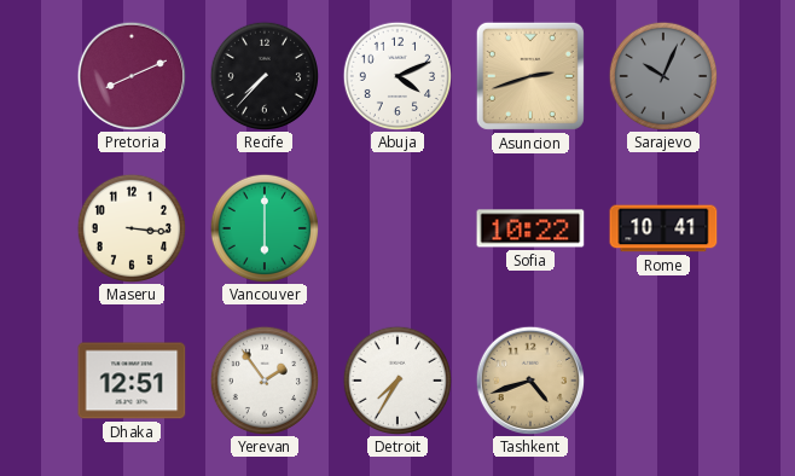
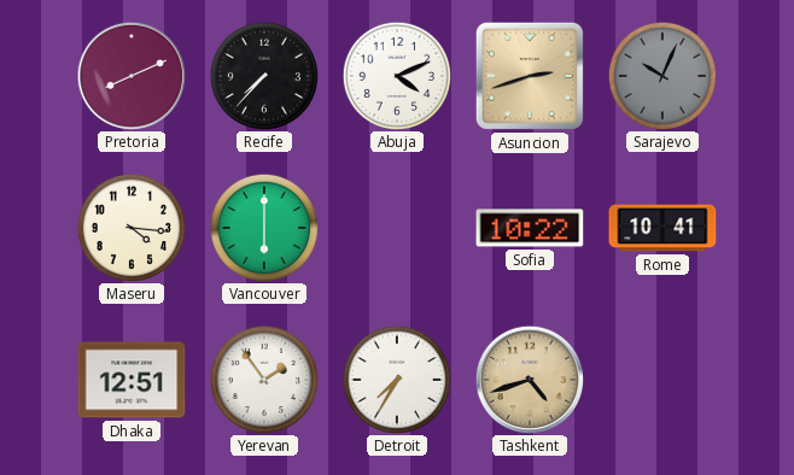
Maseru: 3:16 -> 4:16 (130, 227)
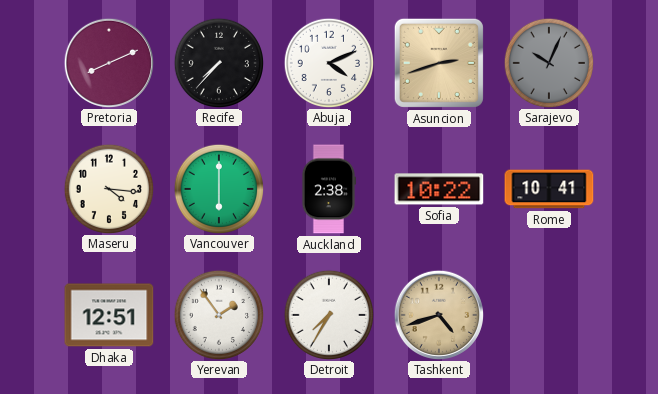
Auckland: none -> 2:38 (329, 189)
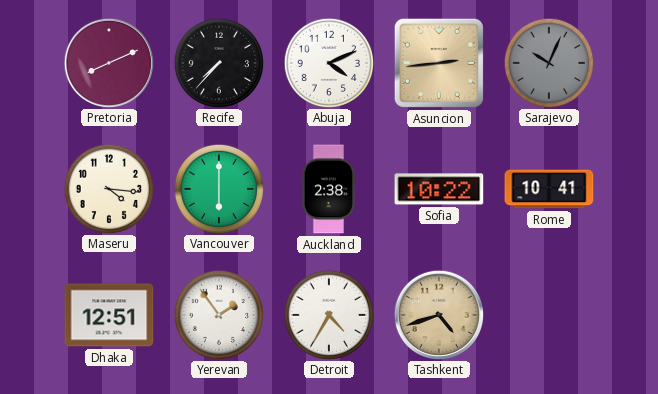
Asuncion: 2:42 -> 2:44 (439, 63)
Detroit: 7:35 -> 4:35 (328, 314)
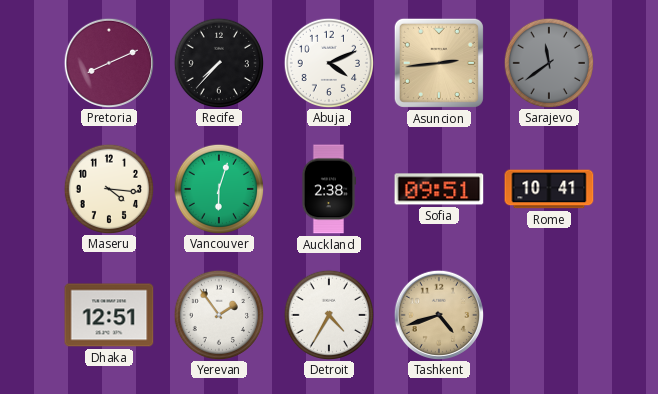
Sarajevo: 10:04 -> 11:39 (548, 62)
Vancouver: 6:00 -> 6:03 (218, 188)
Sofia: 10:22 -> 09:51 (439, 189)
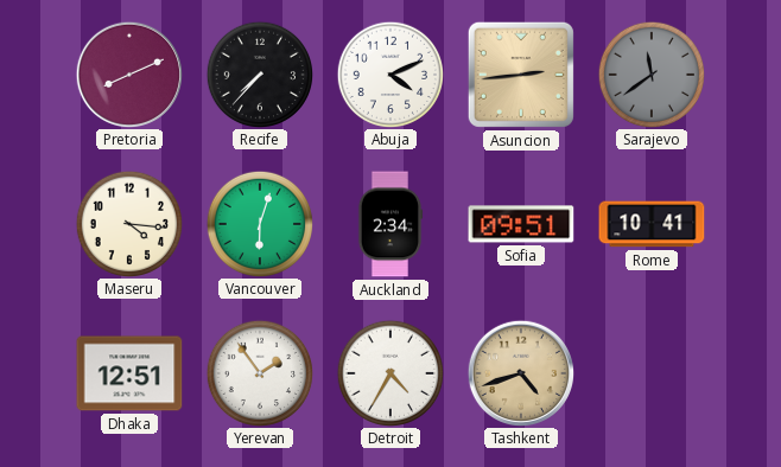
Auckland: 2:38 -> 2:34 (390, 224)
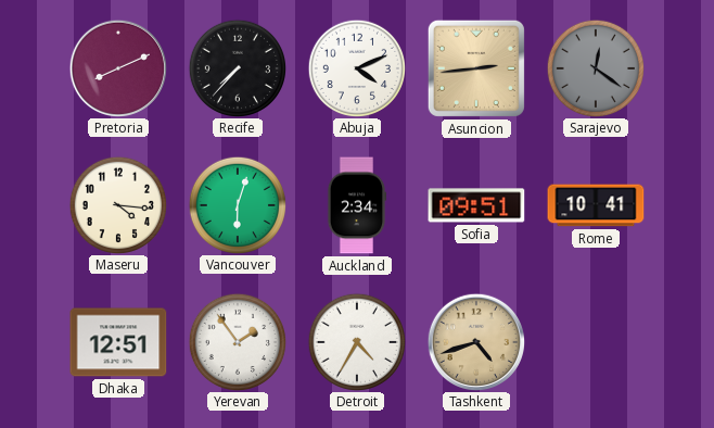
Sarajevo: 11:39 -> 12:21 (595, 67)
